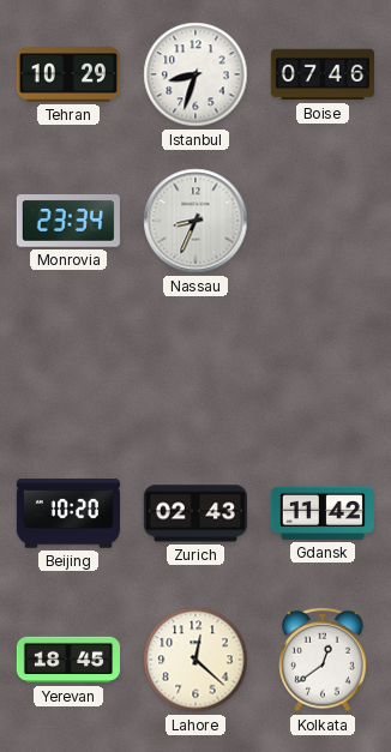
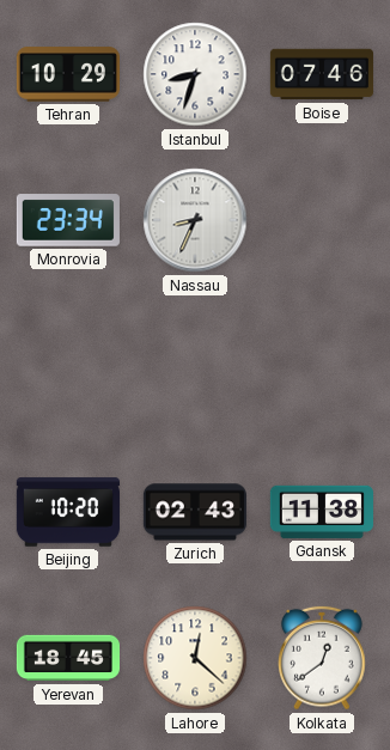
Gdansk: 11:42 -> 11:38 (322, 512)
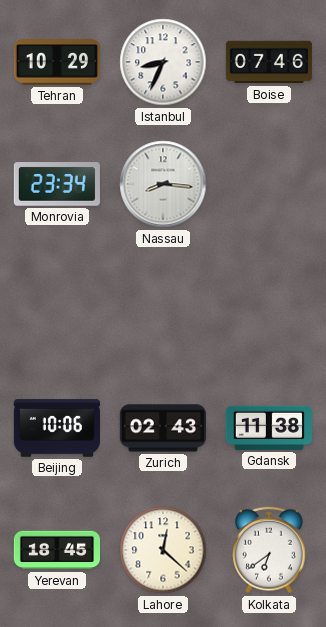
Istanbul: 8:33 -> 8:34 (163, 62)
Nassau: 8:34 -> 8:16 (163, 184)
Beijing: 10:20 -> 10:06 (57, 428)
Kolkata: 12:39 -> 6:39 (270, 550)
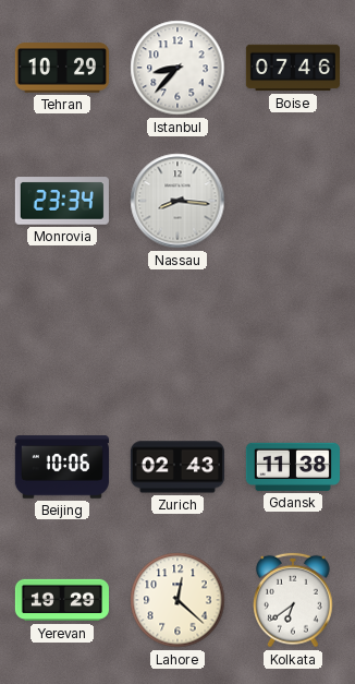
Istanbul: 8:34 -> 8:37 (177, 68)
Yerevan: 18:45 -> 19:29 (61, 600)
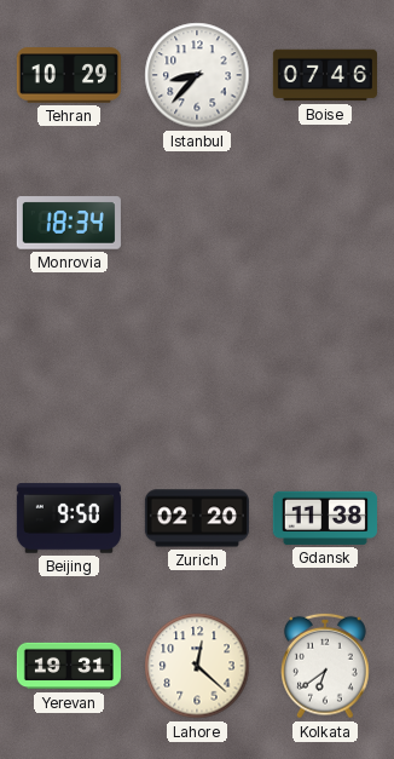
Monrovia: 23:34 -> 18:34 (69, 223)
Nassau: 8:16 -> none (177, 201)
Beijing: 10:06 -> 9:50 (69, 518)
Zurich: 02:43 -> 02:20 (197, 518)
Yerevan: 19:29 -> 19:31 (68, 666)
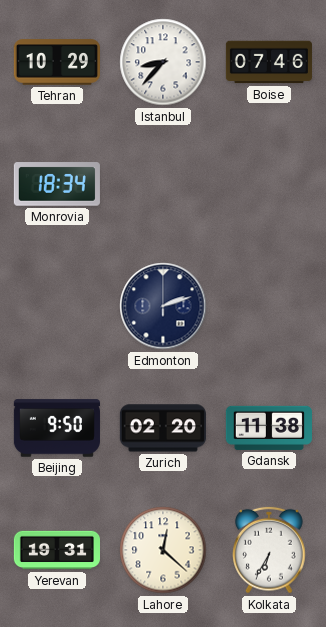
Edmonton: none -> 2:12 (163, 306)
Kolkata: 6:39 -> 6:35 (270, 550)
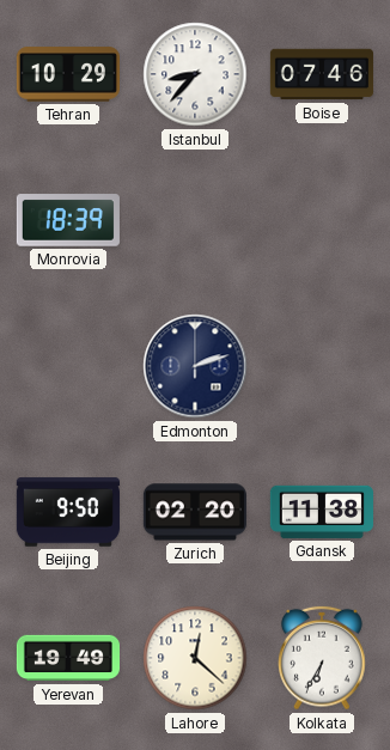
Monrovia: 18:34 -> 18:39 (68, 220)
Yerevan: 19:31 -> 19:49 (67, 658)
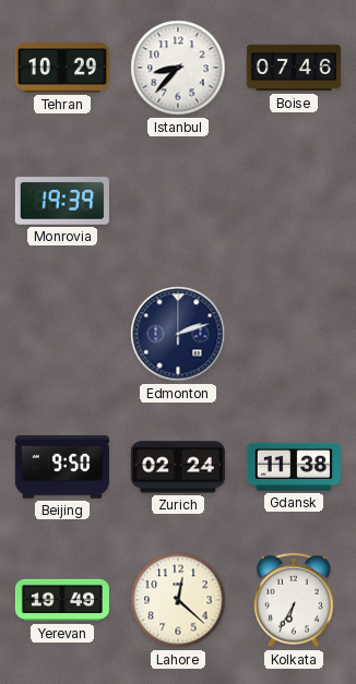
Monrovia: 18:39 -> 19:39 (62, 201)
Zurich: 02:20 -> 02:24 (178, 467)
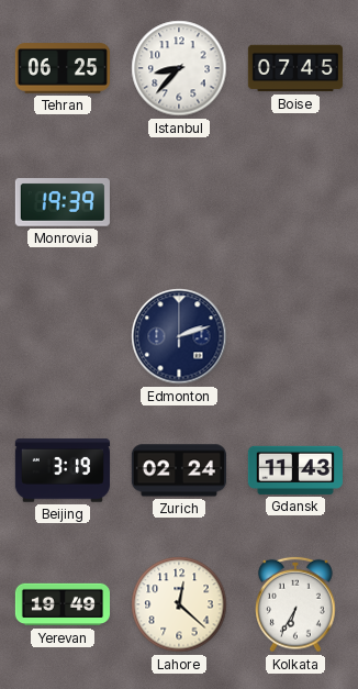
Tehran: 10:29 -> 06:25 (63, 68)
Boise: 07:46 -> 07:45 (295, 68)
Beijing: 9:50 -> 3:19 (63, 470)
Gdansk: 11:38 -> 11:43 (295, 470)
